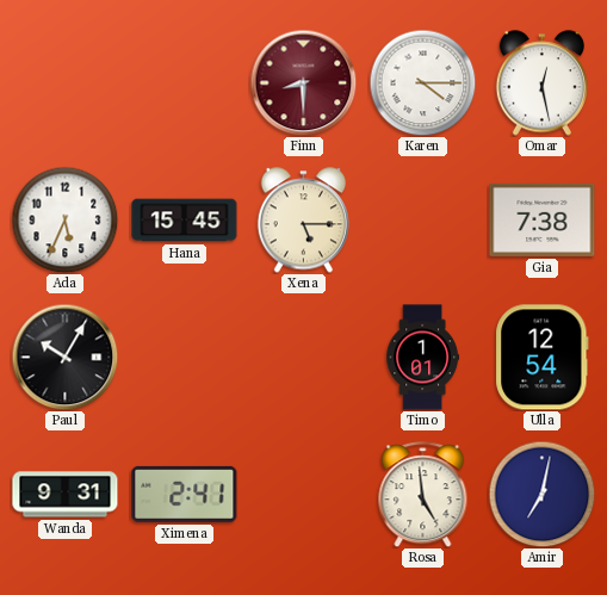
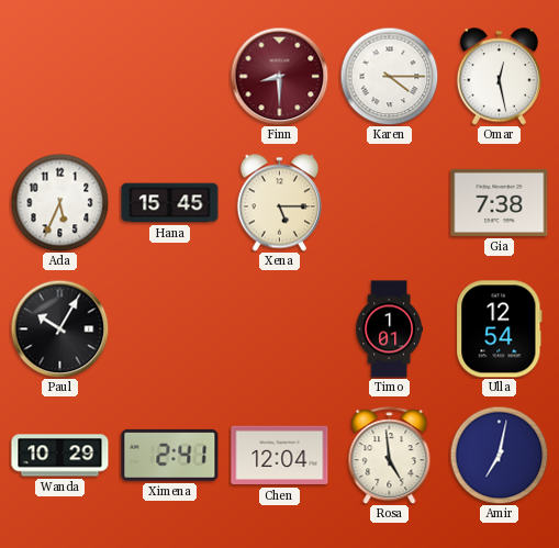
Wanda: 9:31 -> 10:29 (60, 456)
Chen: none -> 12:04 (280, 456)
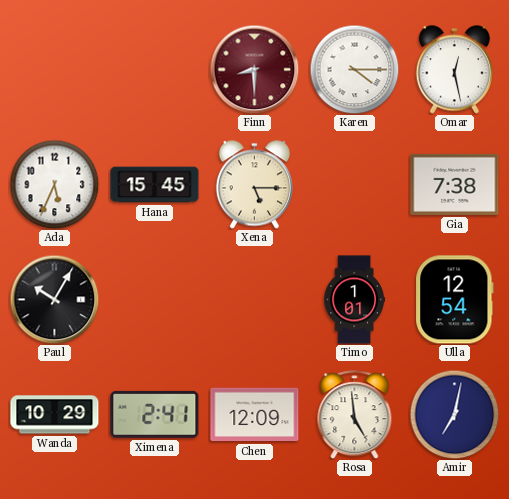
Chen: 12:04 -> 12:09 (255, 415)
